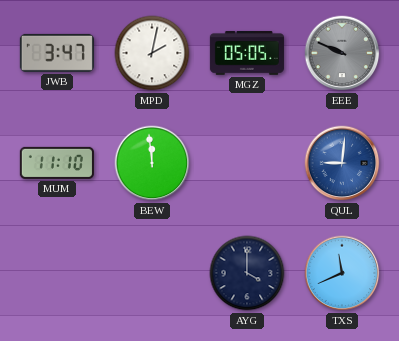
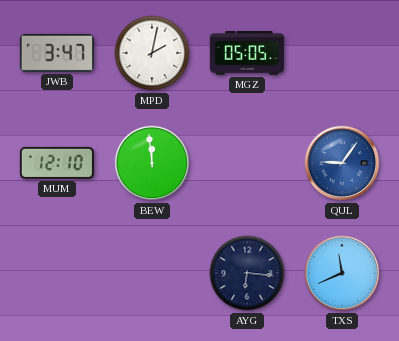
EEE: 9:49 -> none (342, 53)
MUM: 11:10 -> 12:10 (57, 163)
QUL: 9:01 -> 9:06 (342, 163)
AYG: 4:00 -> 6:16 (247, 273)
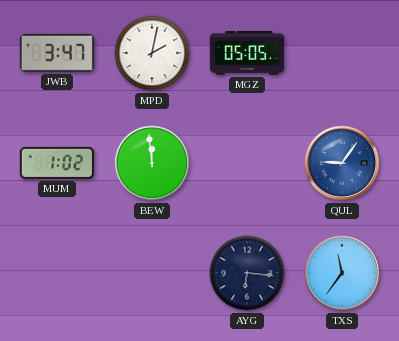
MUM: 12:10 -> 1:02 (57, 163)
TXS: 11:41 -> 11:36 (342, 273)
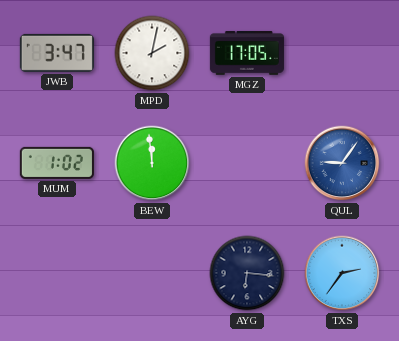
MGZ: 05:05 -> 17:05 (247, 53)
TXS: 11:36 -> 2:36 (342, 273)
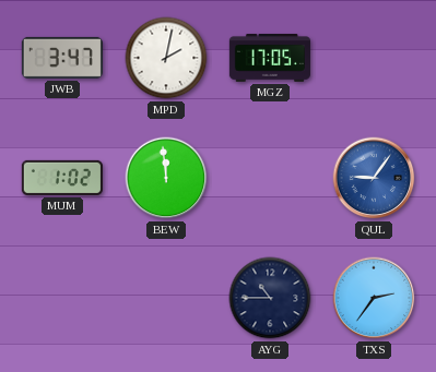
AYG: 6:16 -> 10:45 (270, 298)
